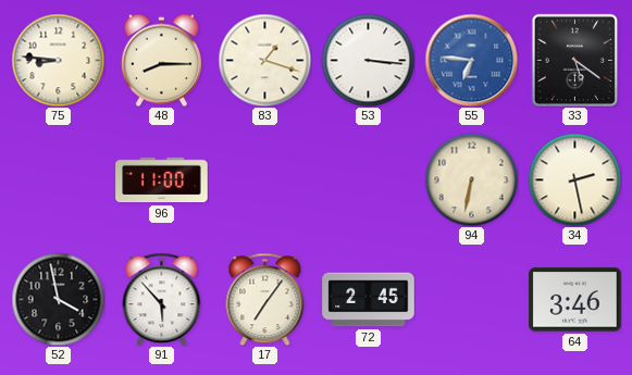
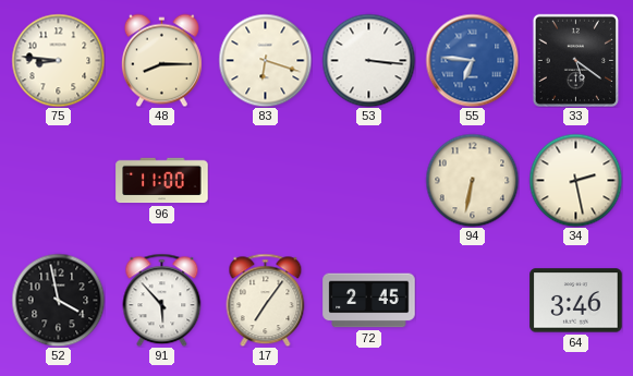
83: 1:18 -> 6:18 (265, 60)
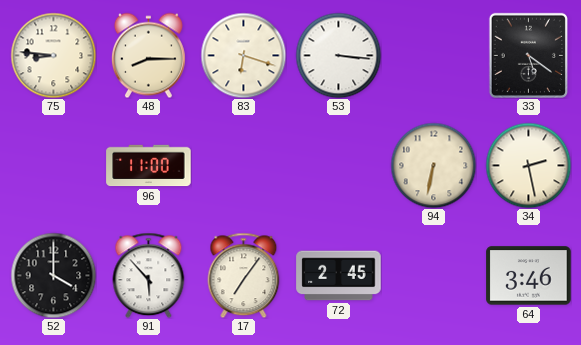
55: 6:46 -> none (472, 60)
52: 3:58 -> 4:00 (53, 275)
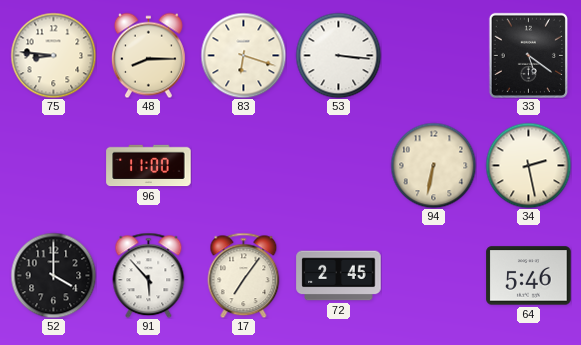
64: 3:46 -> 5:46 (529, 276)
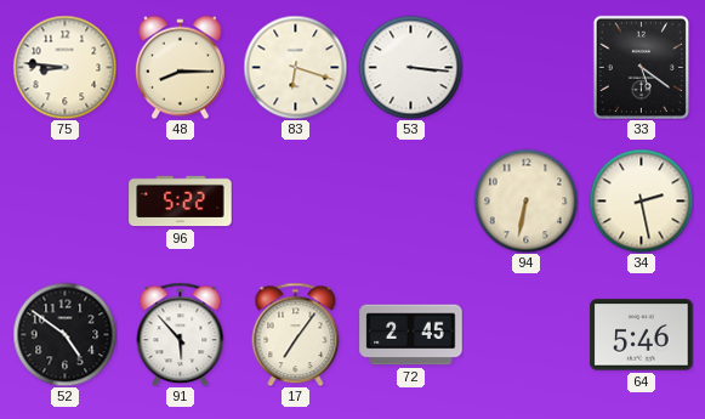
96: 11:00 -> 5:22 (181, 202)
52: 4:00 -> 4:51 (64, 334)
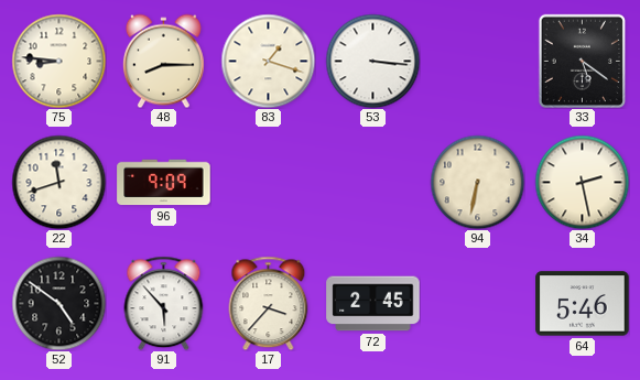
83: 6:18 -> 1:18 (268, 61)
22: none -> 11:42 (58, 182)
96: 5:22 -> 9:09 (164, 183)
17: 7:06 -> 3:37 (269, 303)
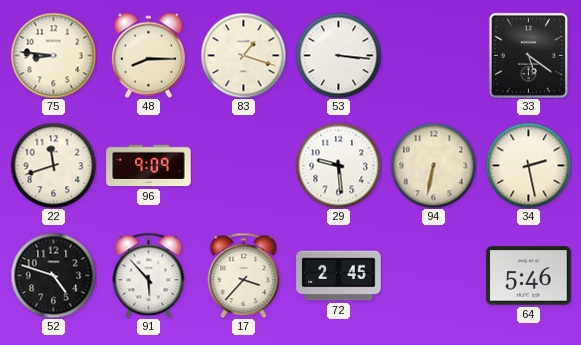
29: none -> 9:29 (338, 165)
52: 4:51 -> 4:48 (53, 275)
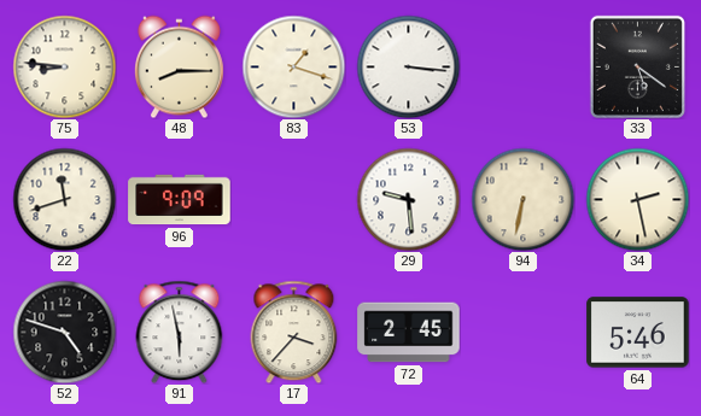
91: 5:53 -> 5:58 (180, 332)
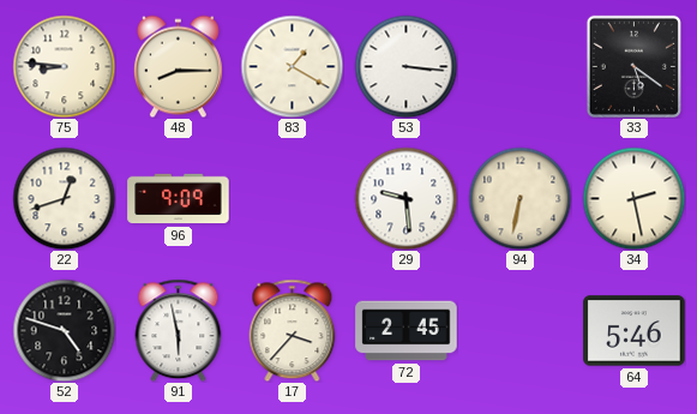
83: 1:18 -> 1:20 (292, 66)
22: 11:42 -> 12:42 (64, 198)
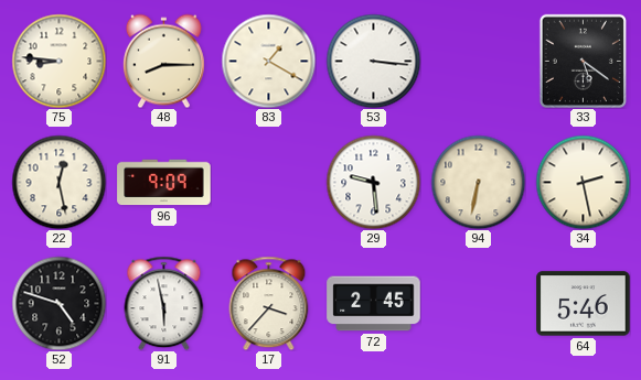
22: 12:42 -> 12:28 (58, 182)
